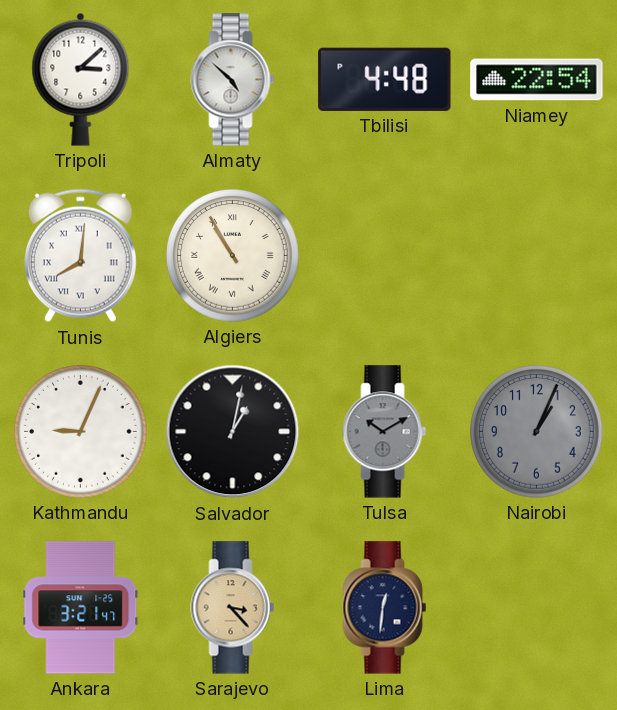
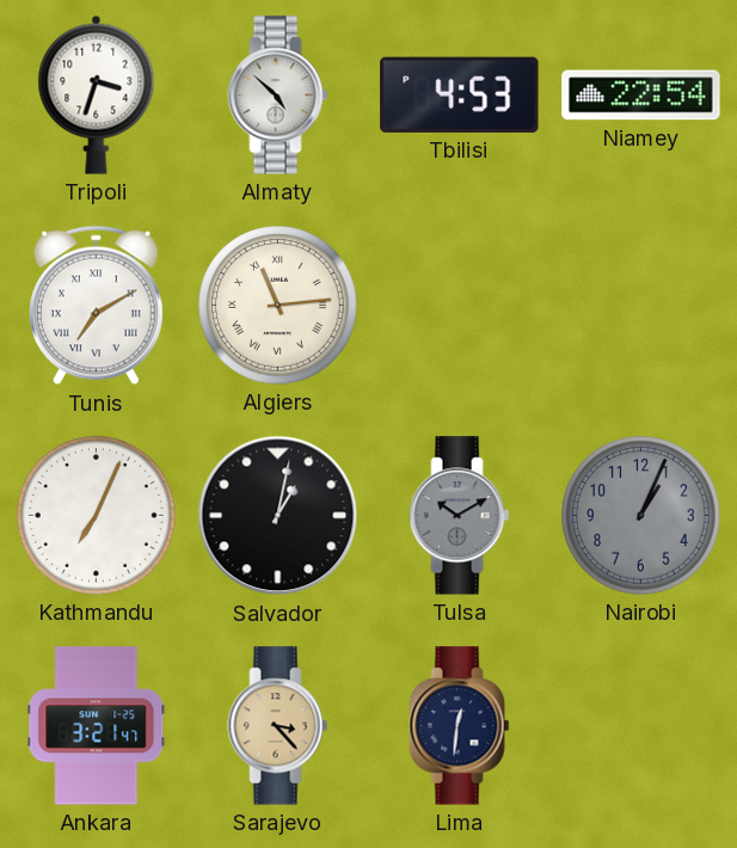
Tripoli: 3:08 -> 3:33 (97, 94)
Tbilisi: 4:48 -> 4:53 (460, 94)
Tunis: 8:01 -> 7:10 (96, 306)
Algiers: 10:55 -> 11:14 (278, 306)
Kathmandu: 9:04 -> 7:04 (97, 516)
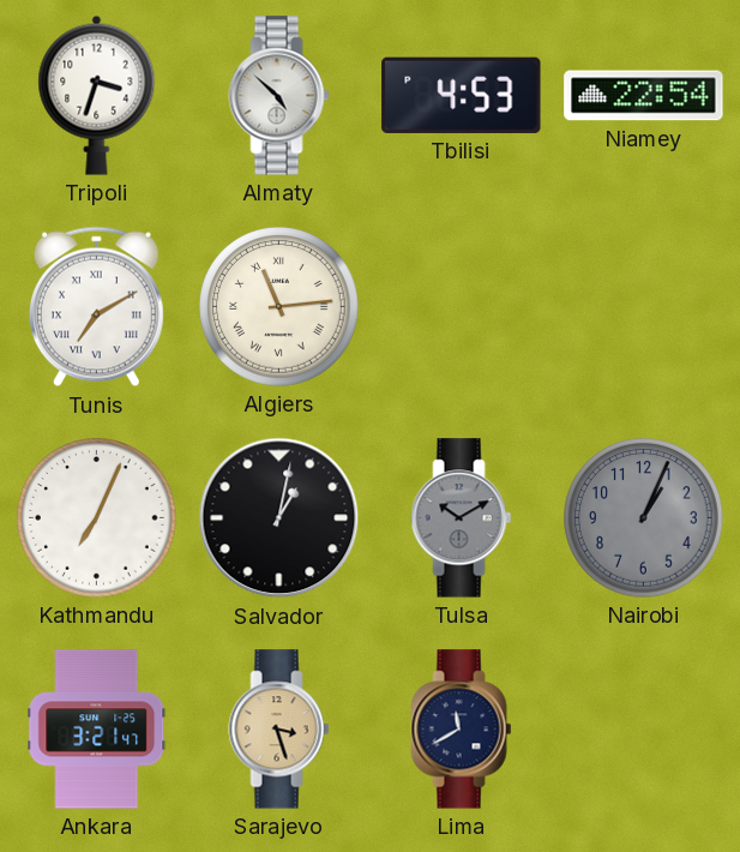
Sarajevo: 3:23 -> 3:27 (279, 730)
Lima: 12:31 -> 11:40 (462, 730)
